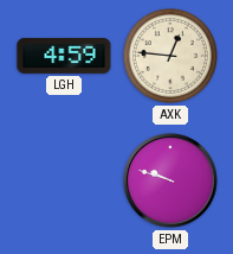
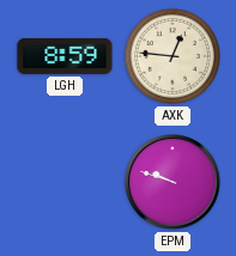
LGH: 4:59 -> 8:59 (65, 56)
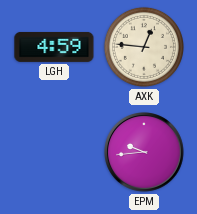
LGH: 8:59 -> 4:59 (54, 47)
EPM: 9:48 -> 9:44 (145, 153)
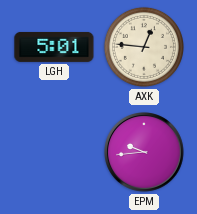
LGH: 4:59 -> 5:01 (54, 47)
